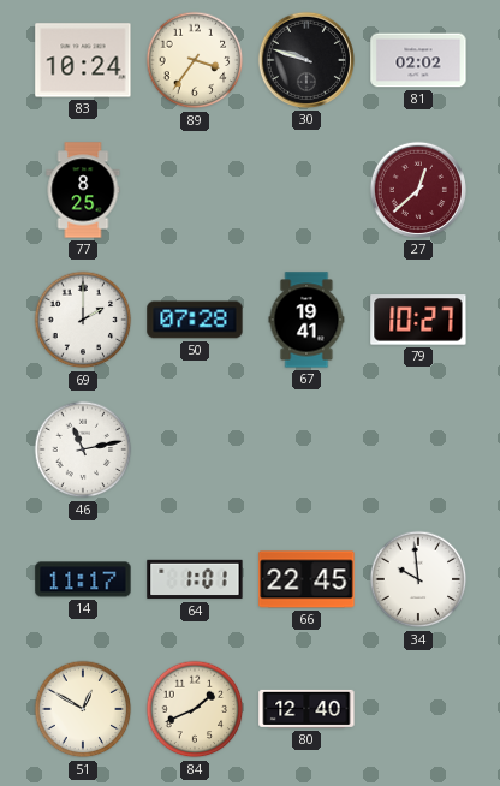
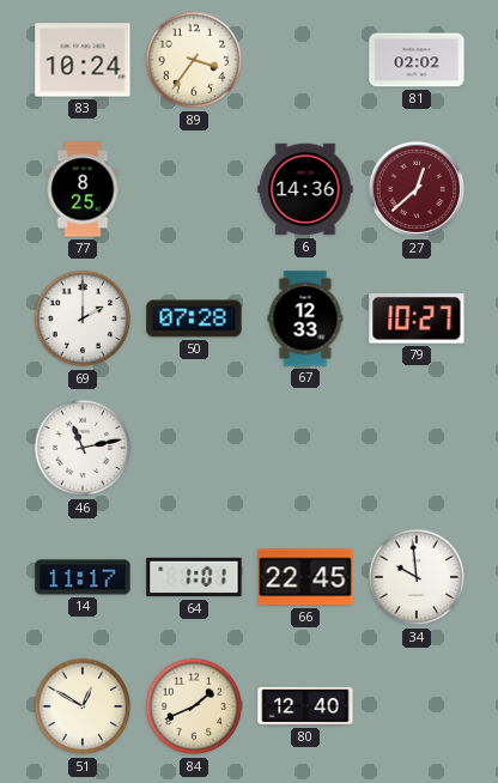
30: 9:48 -> none (306, 60)
6: none -> 14:36 (305, 189)
67: 19:41 -> 12:33 (305, 318)
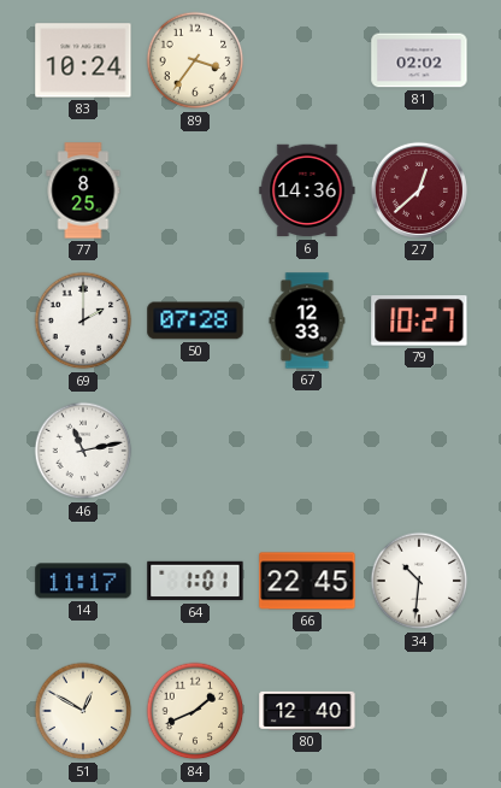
34: 9:59 -> 10:31 (419, 581)
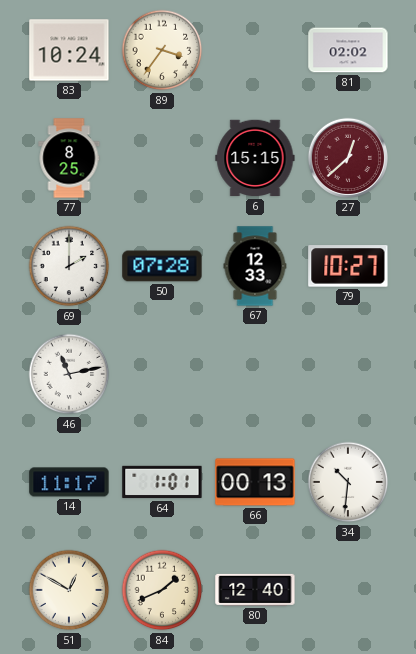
6: 14:36 -> 15:15 (255, 158)
66: 22:45 -> 00:13 (255, 482)
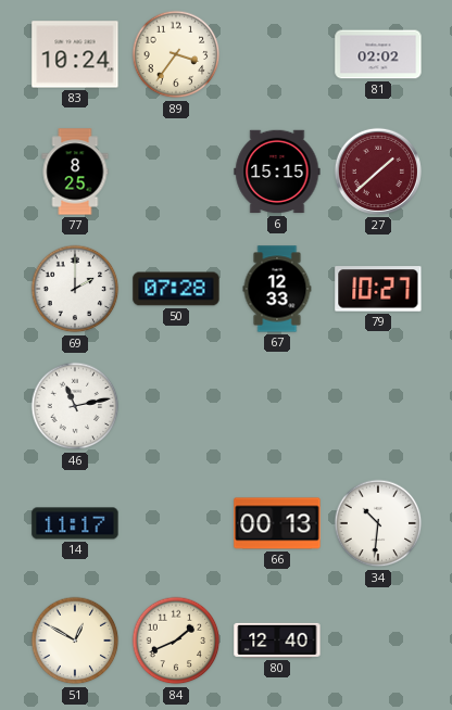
27: 12:38 -> 1:38 (378, 172)
64: 1:01 -> none (162, 482)
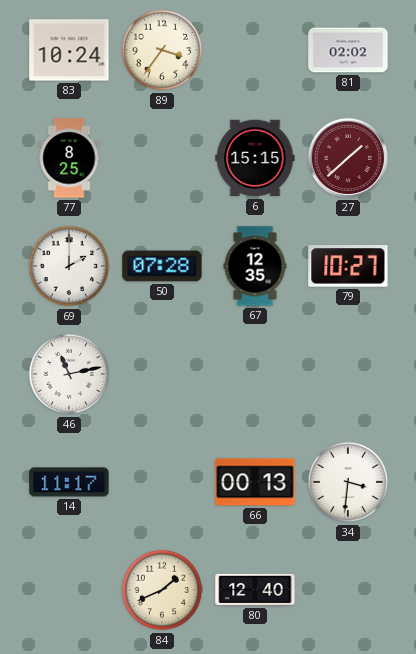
67: 12:33 -> 12:35 (255, 266)
34: 10:31 -> 3:31 (348, 482)
51: 12:50 -> none (75, 641)
